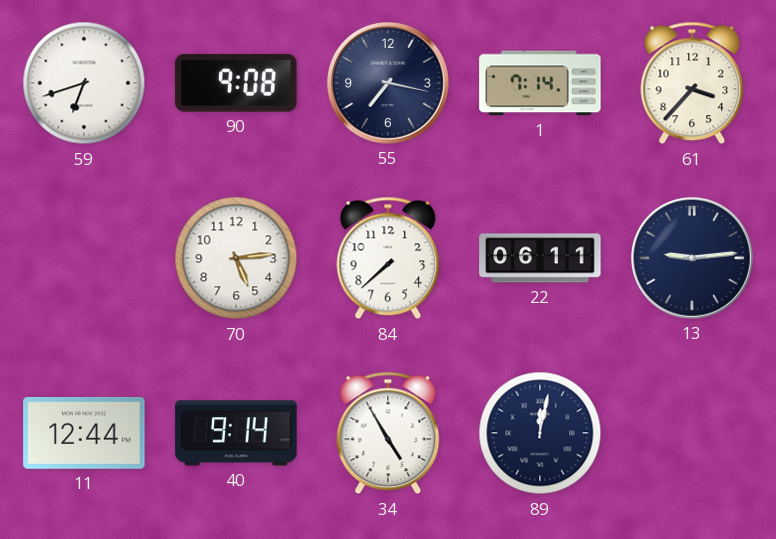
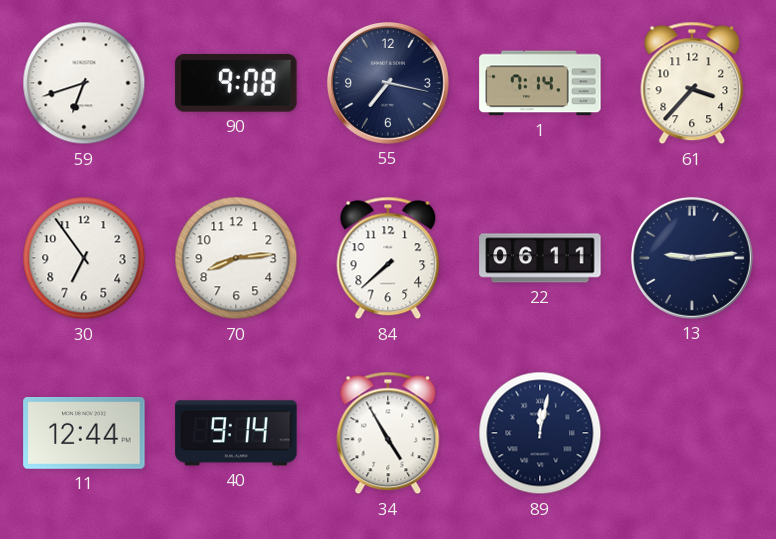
30: none -> 6:54 (84, 258)
70: 5:14 -> 8:14 (236, 258)
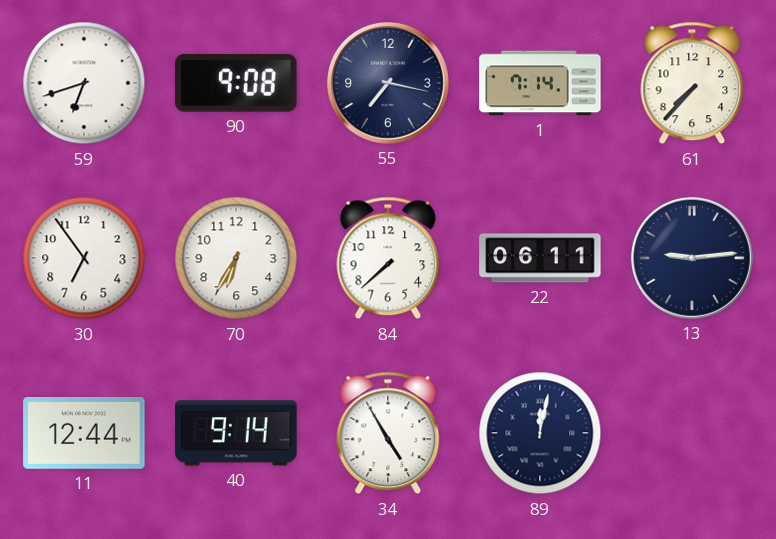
61: 3:37 -> 7:37 (692, 83)
70: 8:14 -> 6:35 (236, 258)
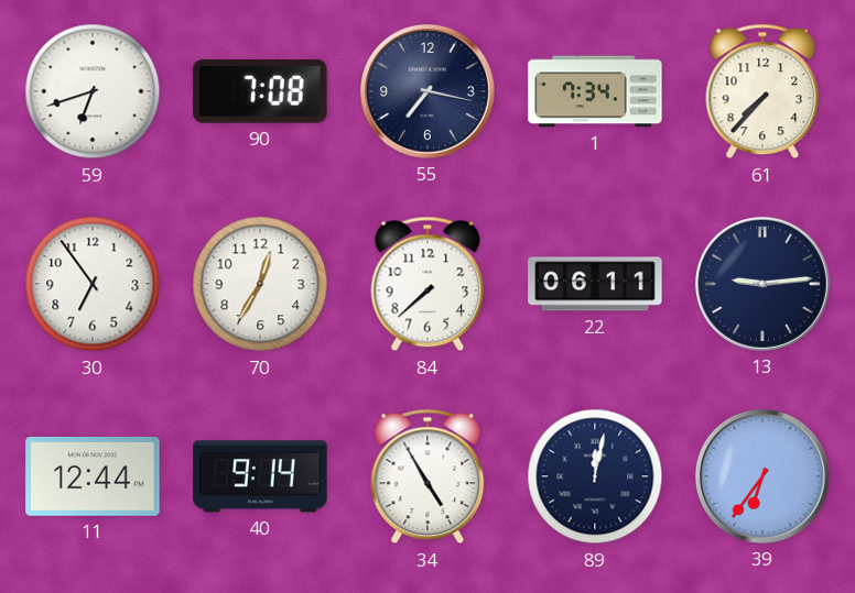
90: 9:08 -> 7:08 (260, 91)
1: 7:14 -> 7:34 (595, 91)
70: 6:35 -> 12:35 (260, 284)
39: none -> 6:36 (762, 476)
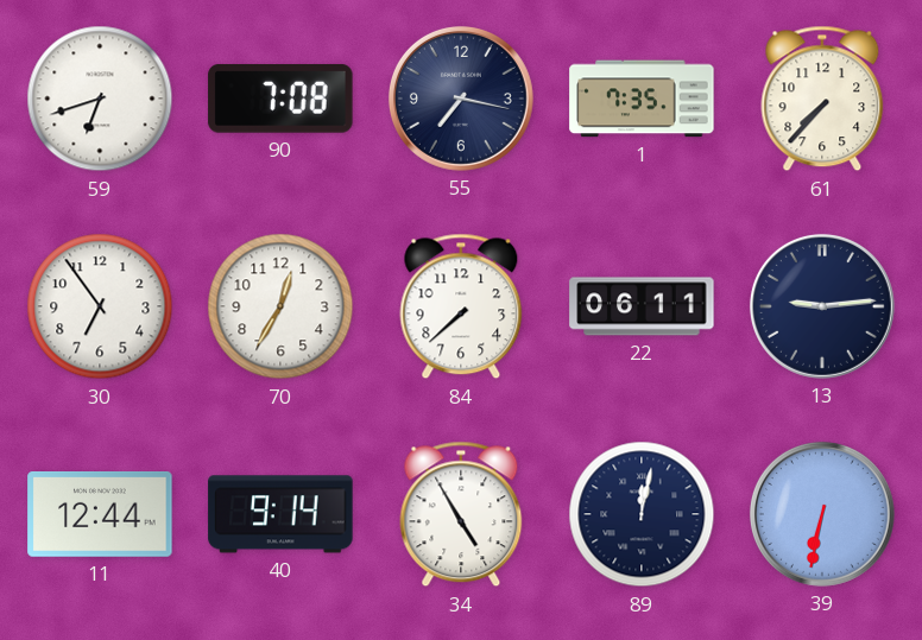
1: 7:34 -> 7:35 (642, 99)
39: 6:36 -> 6:32 (822, 514)
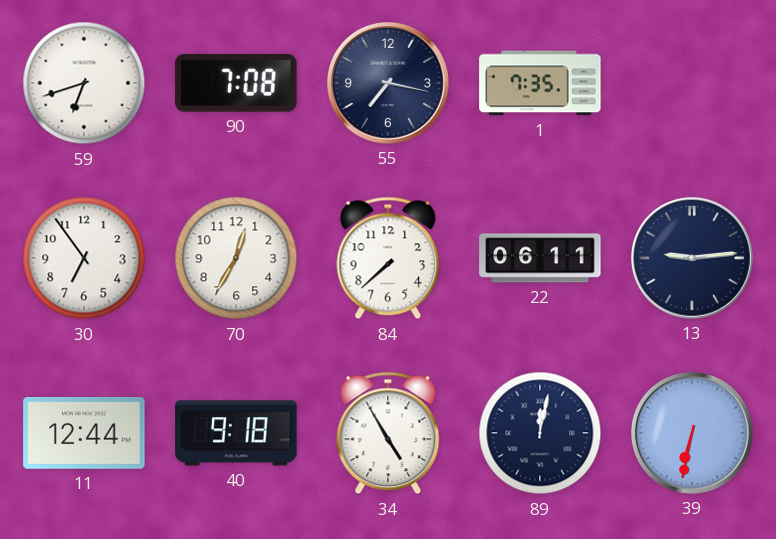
61: 7:37 -> none (822, 99)
40: 9:14 -> 9:18 (236, 433)
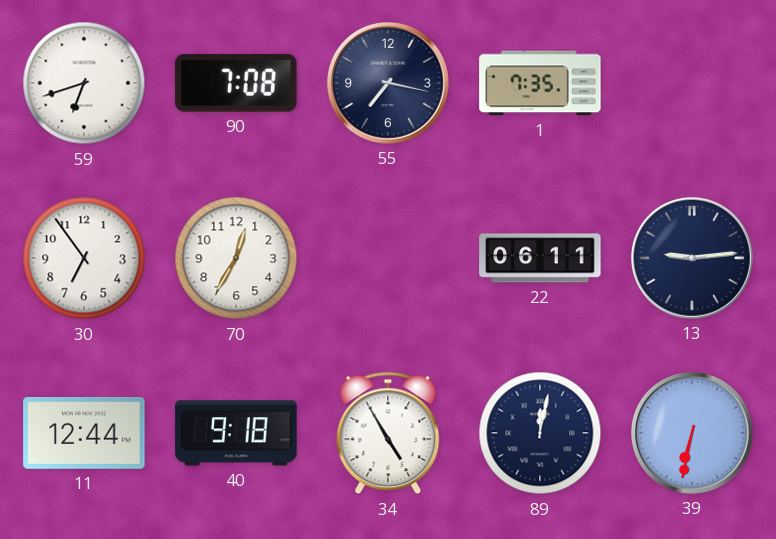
84: 7:38 -> none (388, 258)
